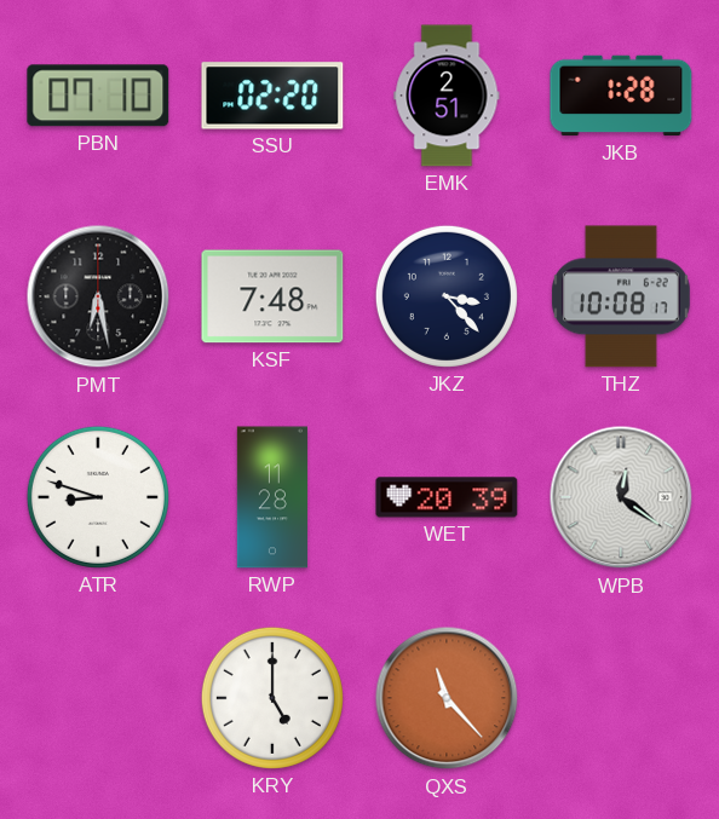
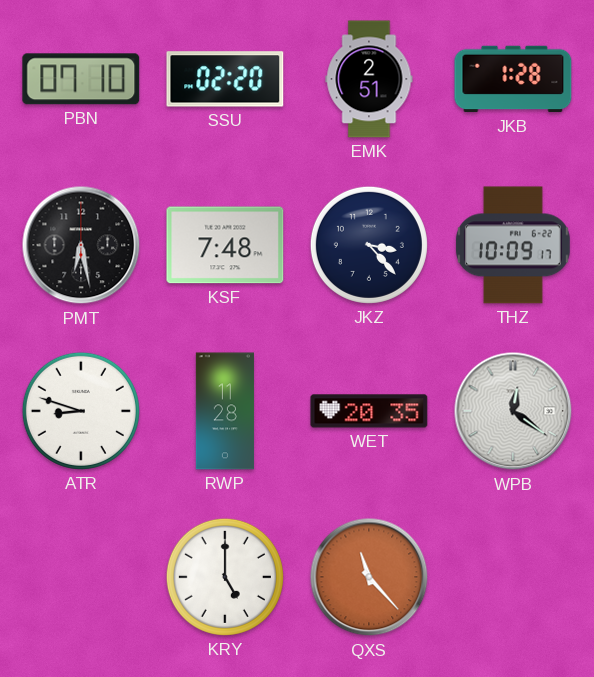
THZ: 10:08 -> 10:09 (513, 245)
WET: 20:39 -> 20:35 (369, 411)
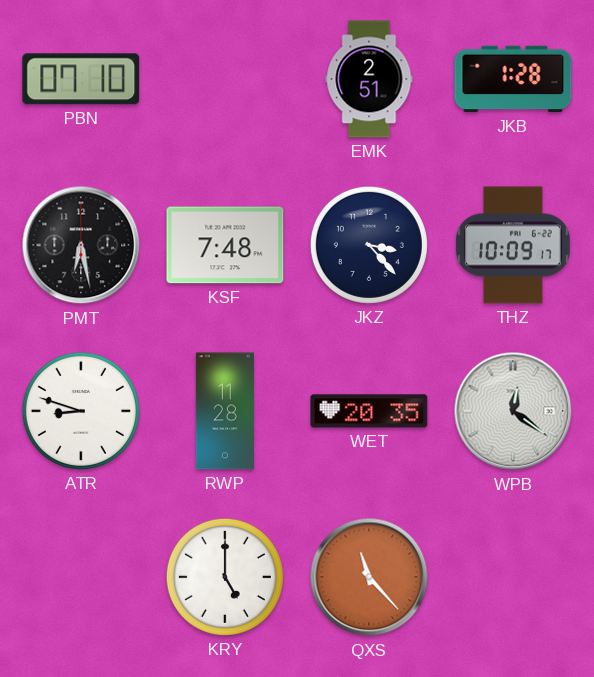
SSU: 02:20 -> none (225, 79)
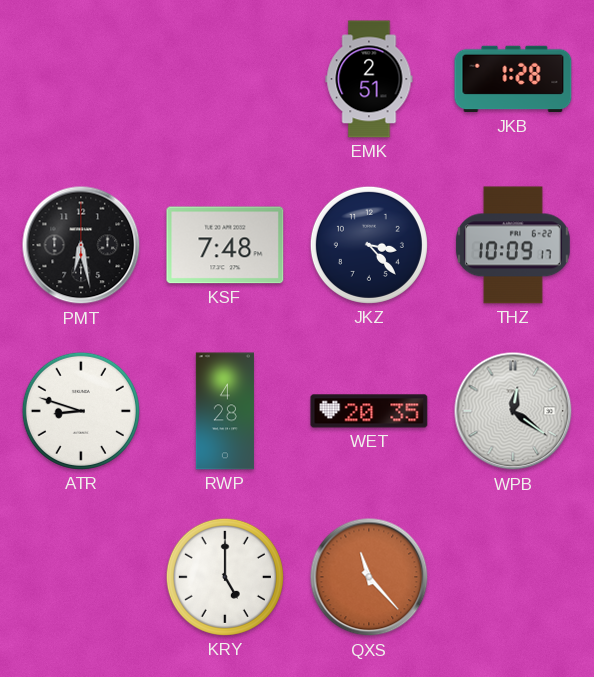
PBN: 07:10 -> none (81, 79)
RWP: 11:28 -> 4:28 (225, 411)
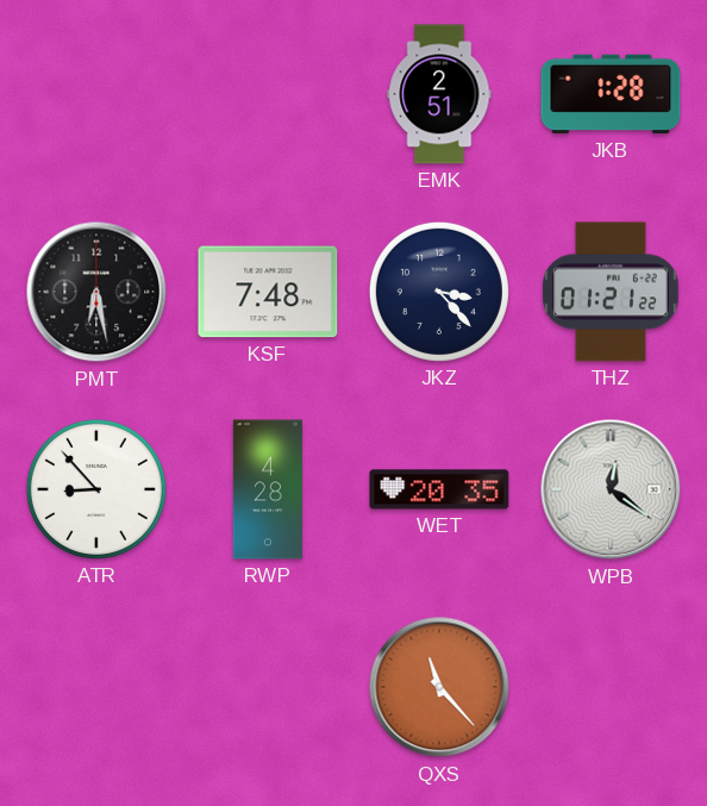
THZ: 10:09 -> 01:21 (611, 292)
ATR: 8:48 -> 8:53 (96, 489)
KRY: 5:00 -> none (225, 577)
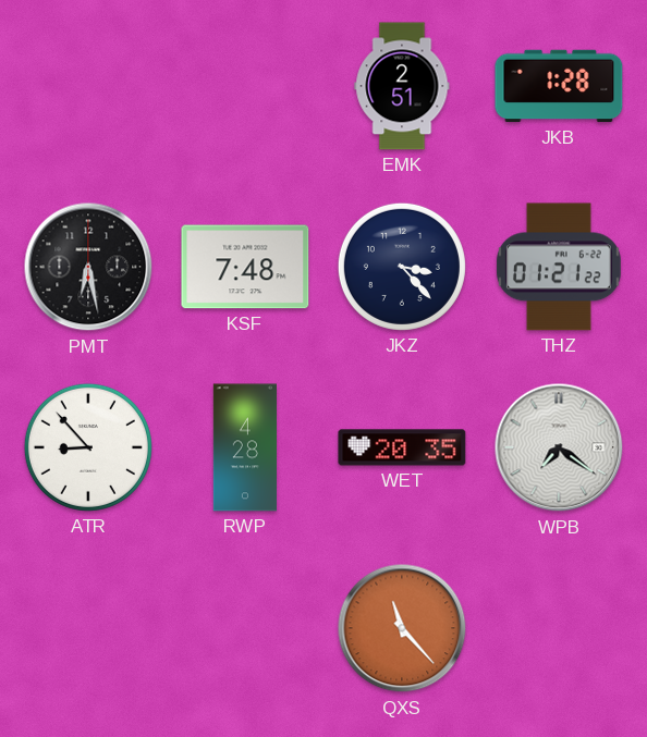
WPB: 12:21 -> 7:21 (559, 447)
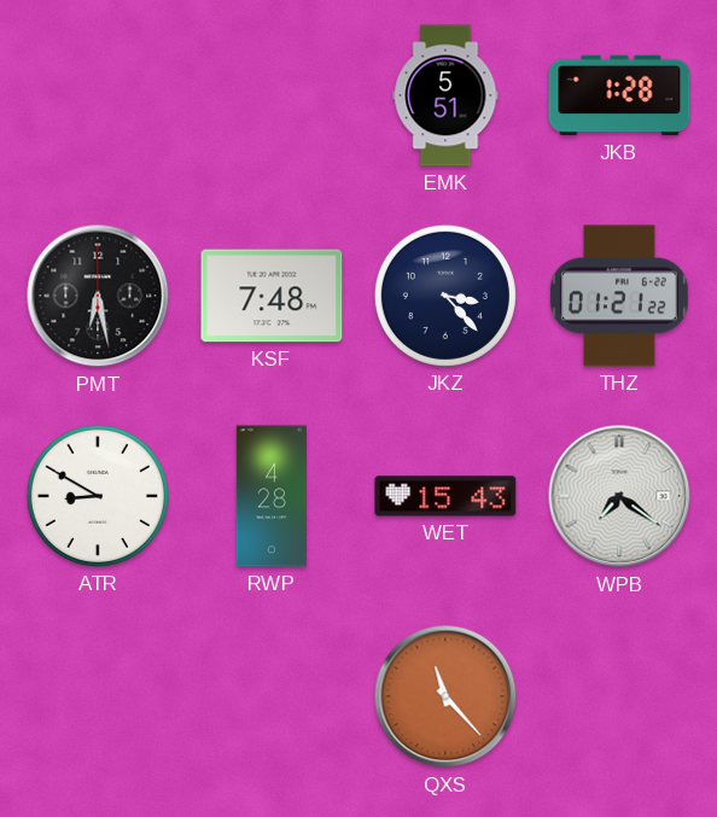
EMK: 2:51 -> 5:51 (445, 95)
ATR: 8:53 -> 8:50 (98, 496)
WET: 20:35 -> 15:43 (445, 496)
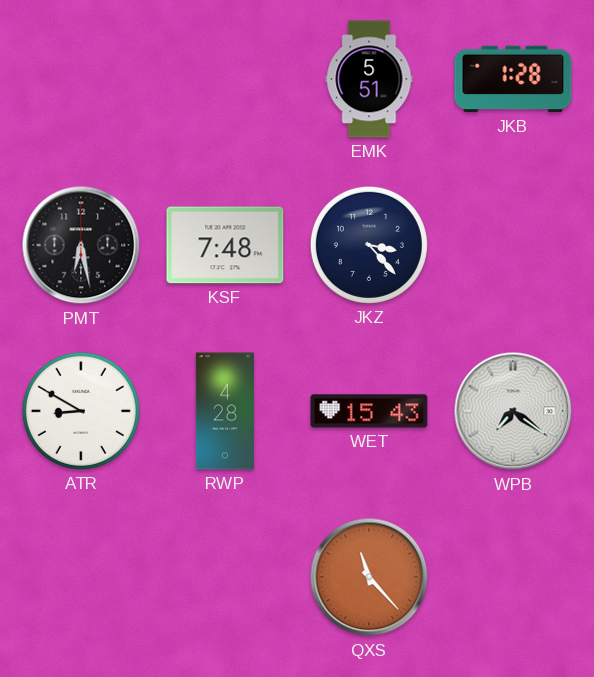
THZ: 01:21 -> none (619, 296)
